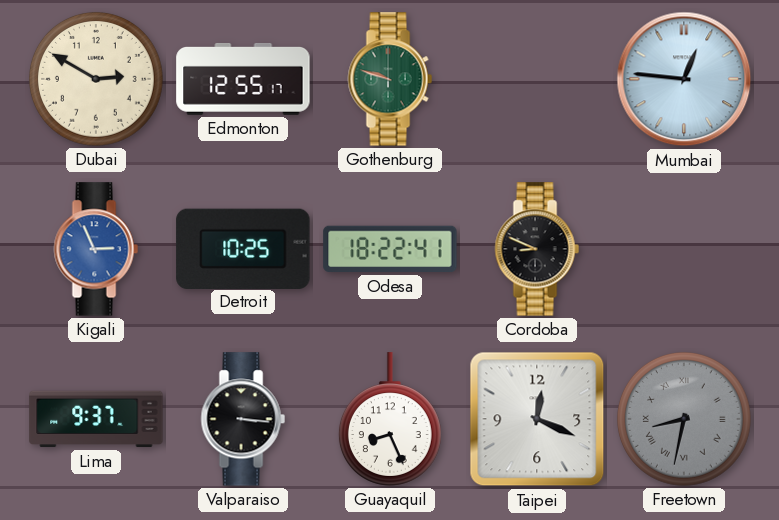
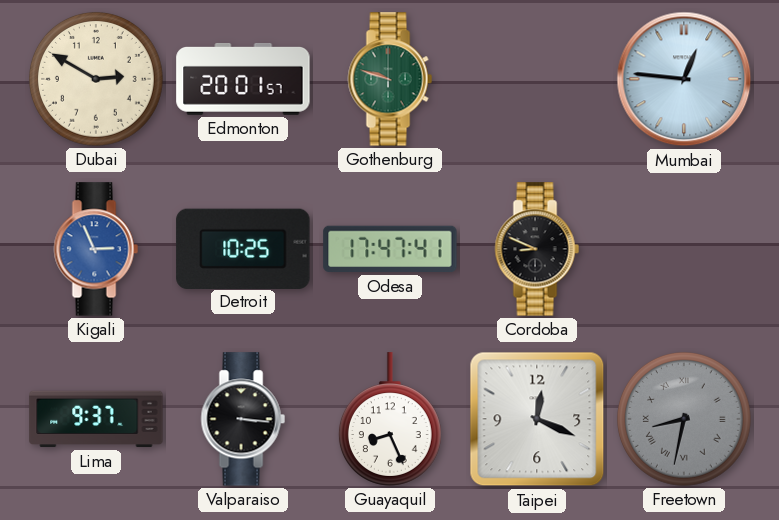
Edmonton: 12:55 -> 20:01 (243, 79)
Odesa: 18:22 -> 17:47 (390, 249)
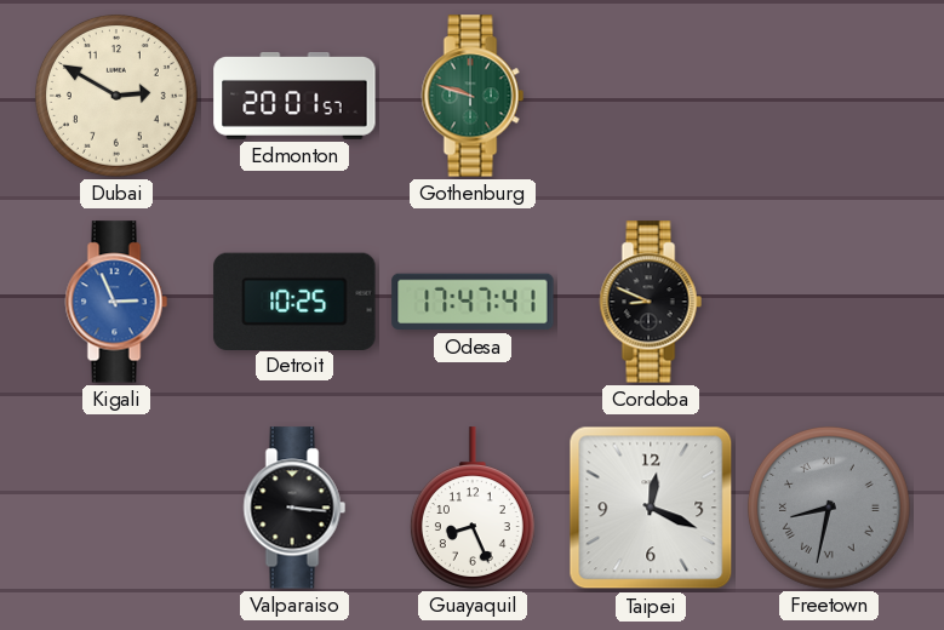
Mumbai: 12:46 -> none (684, 79)
Lima: 9:37 -> none (96, 419)
